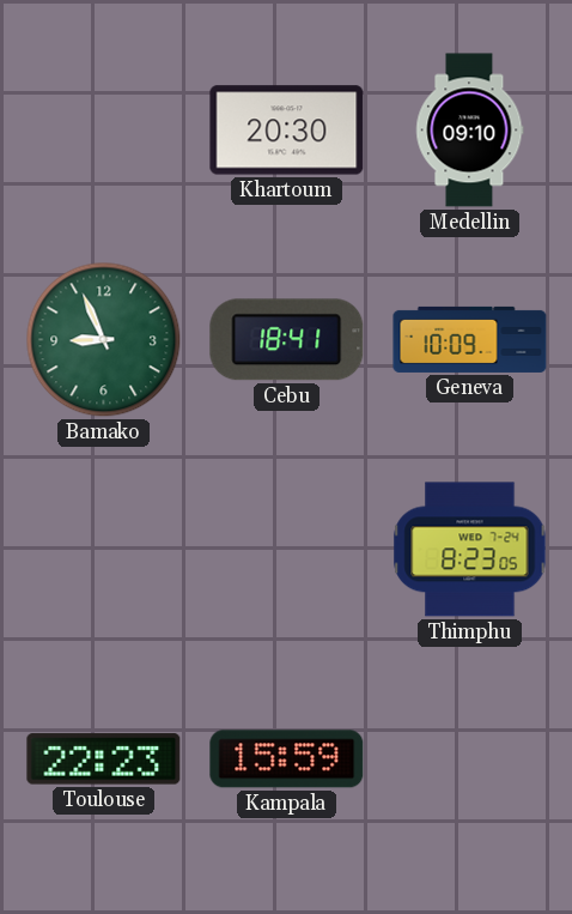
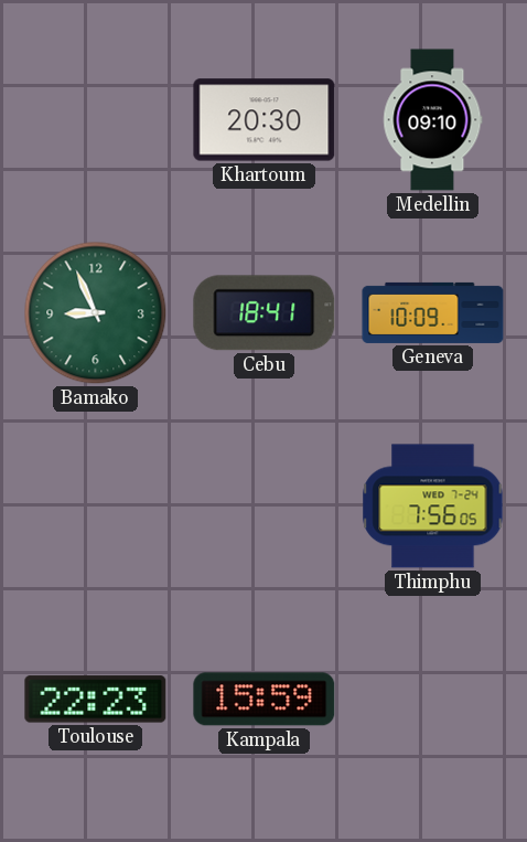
Thimphu: 8:23 -> 7:56 (433, 507)
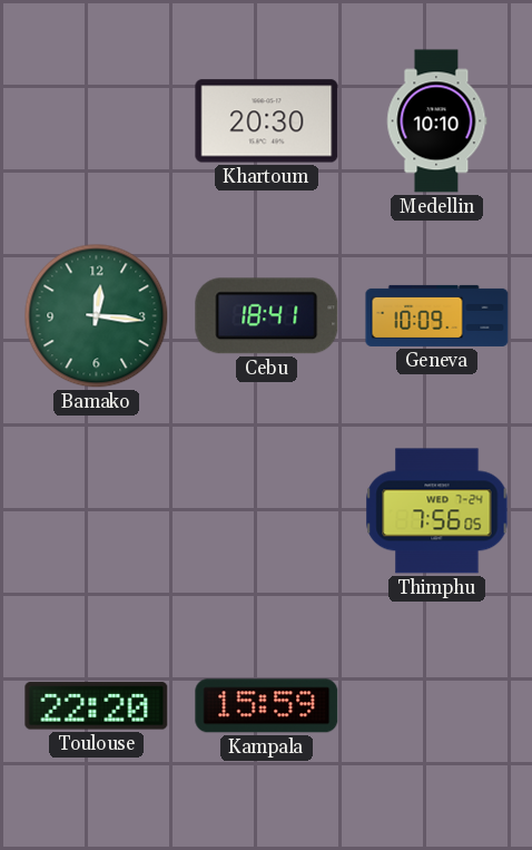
Medellin: 09:10 -> 10:10 (437, 121)
Bamako: 8:56 -> 12:16 (97, 316)
Toulouse: 22:23 -> 22:20 (97, 706)
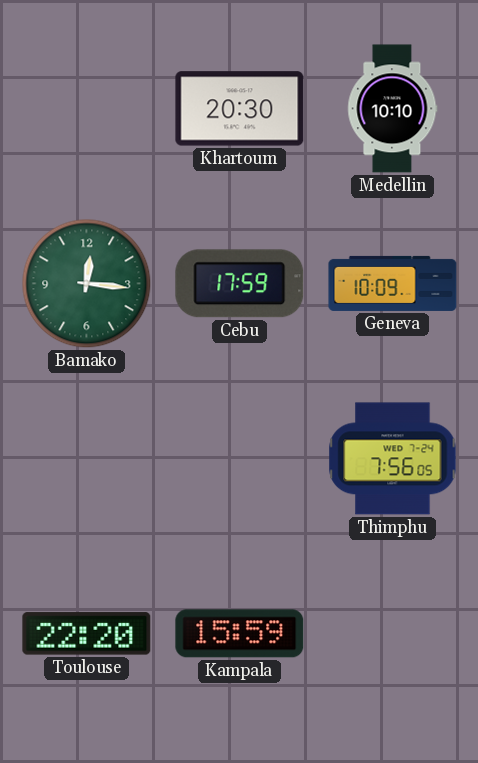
Cebu: 18:41 -> 17:59 (240, 284)
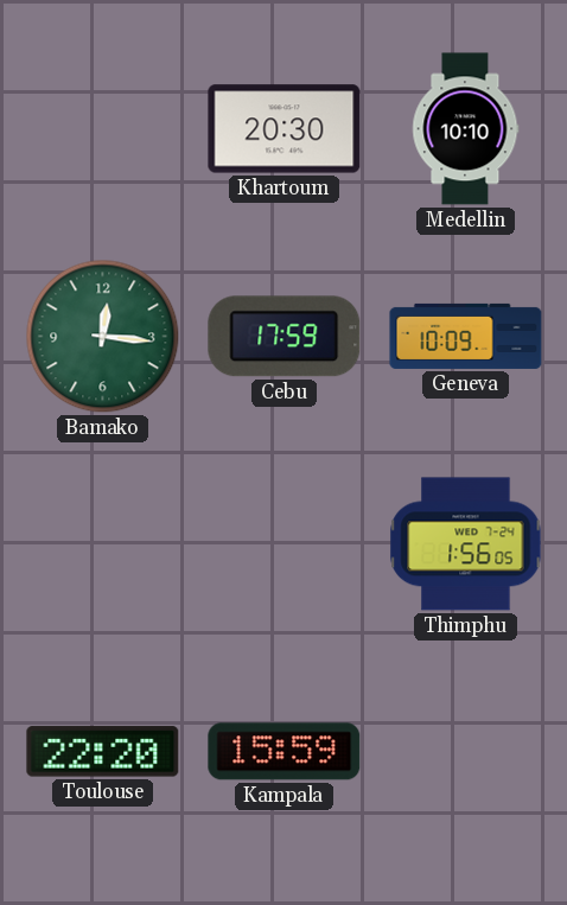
Thimphu: 7:56 -> 1:56 (466, 544)
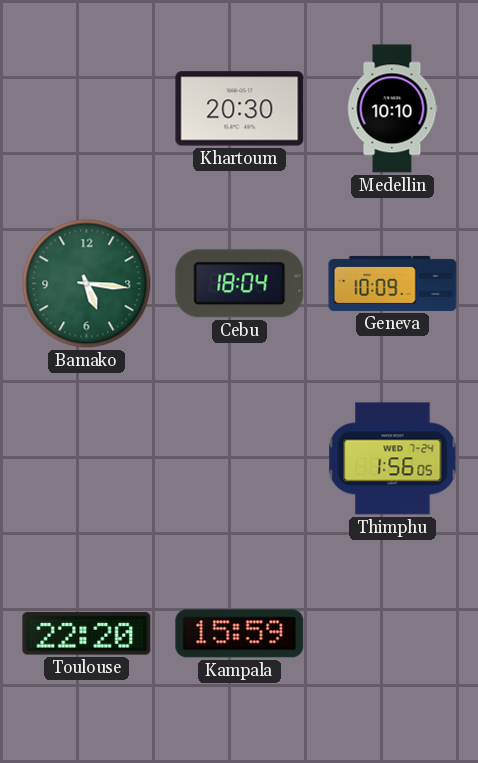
Bamako: 12:16 -> 5:16 (87, 284)
Cebu: 17:59 -> 18:04 (240, 284)
